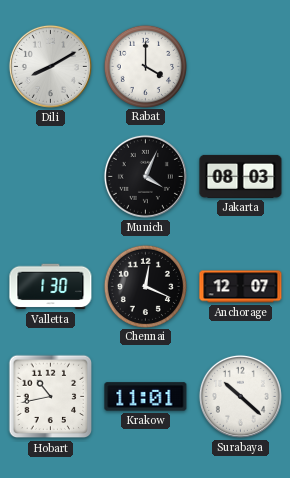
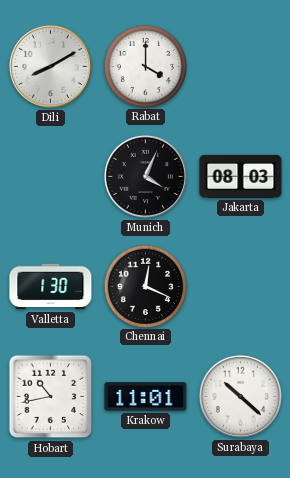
Anchorage: 12:07 -> none (241, 287)
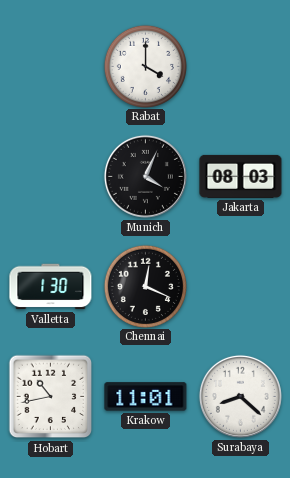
Dili: 8:10 -> none (50, 66)
Surabaya: 10:22 -> 8:22 (240, 396)
